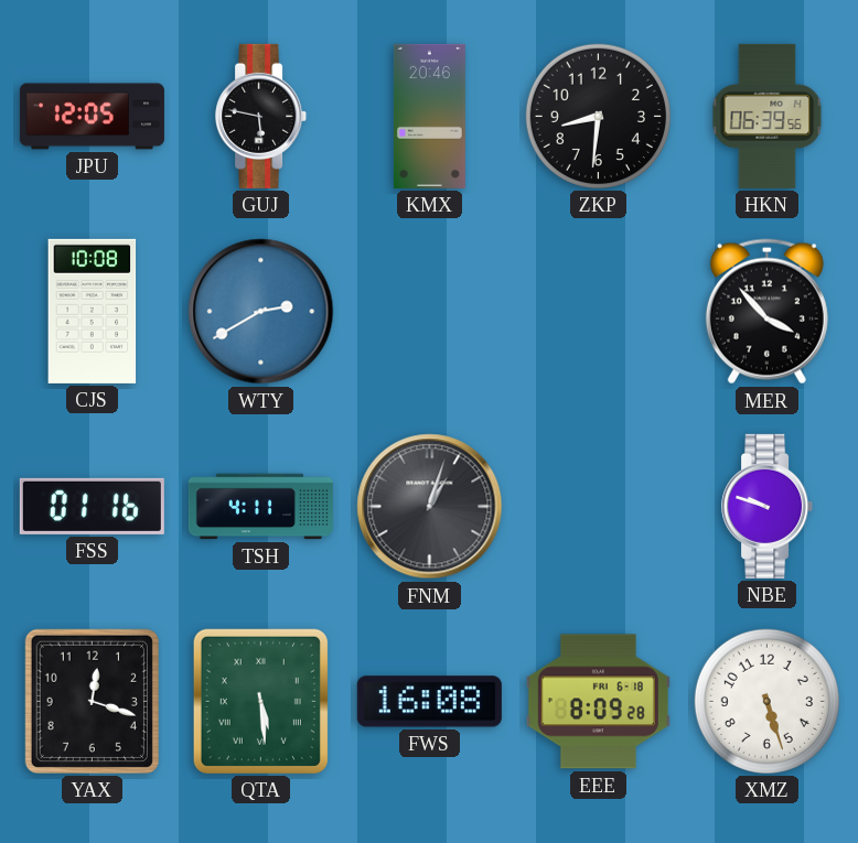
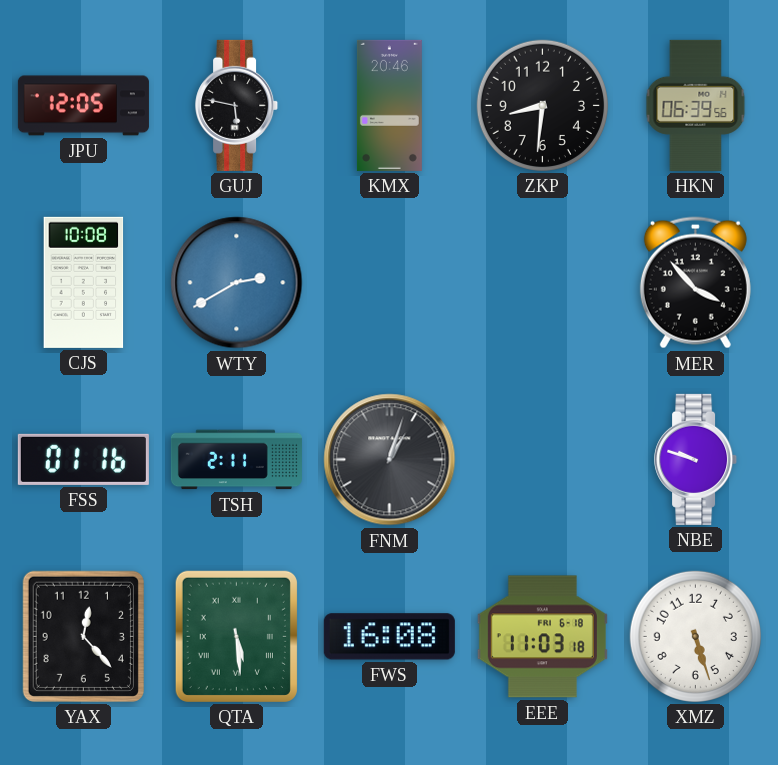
TSH: 4:11 -> 2:11 (236, 460)
YAX: 12:18 -> 12:23 (83, 636)
EEE: 8:09 -> 11:03 (542, 637)
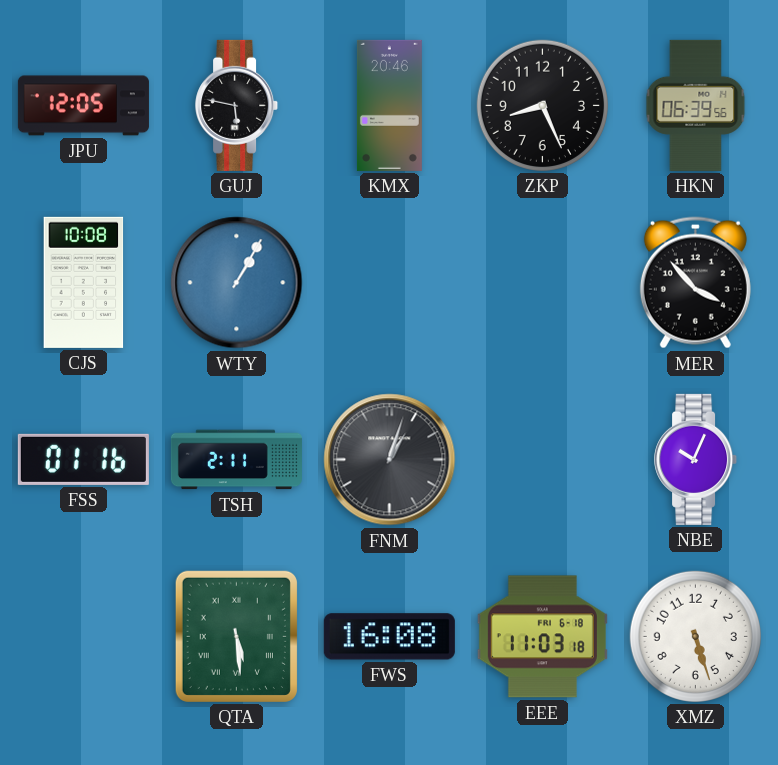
ZKP: 8:31 -> 8:26 (542, 105)
WTY: 2:40 -> 1:05 (237, 283)
NBE: 9:48 -> 10:04 (696, 459)
YAX: 12:23 -> none (83, 636)
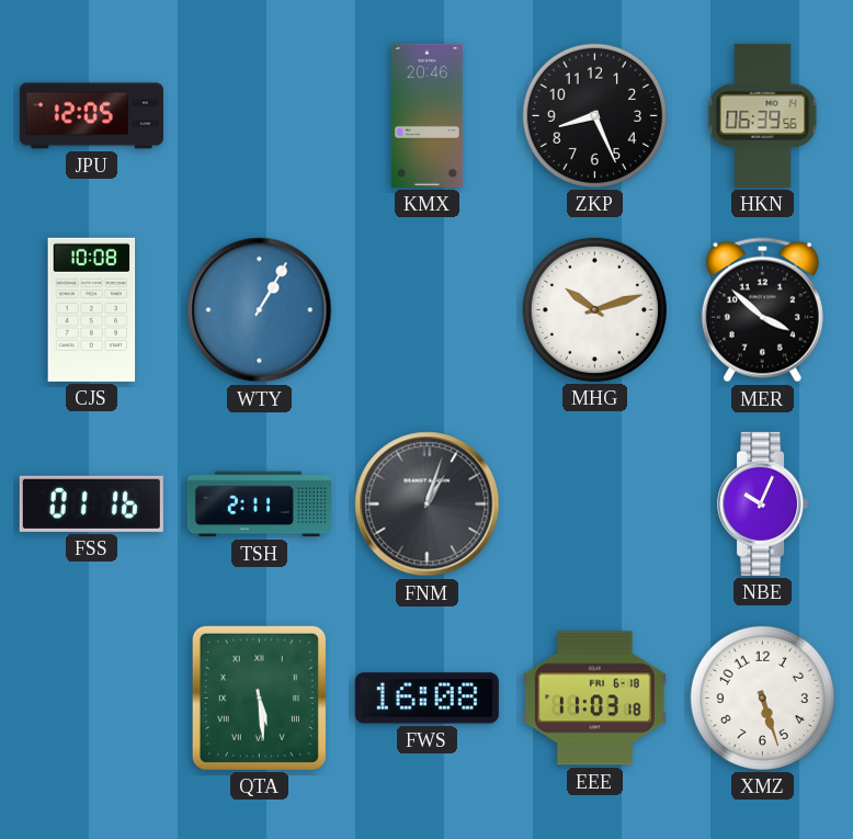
GUJ: 5:47 -> none (237, 105)
MHG: none -> 10:12 (594, 309)
MER: 3:53 -> 3:52 (762, 310)
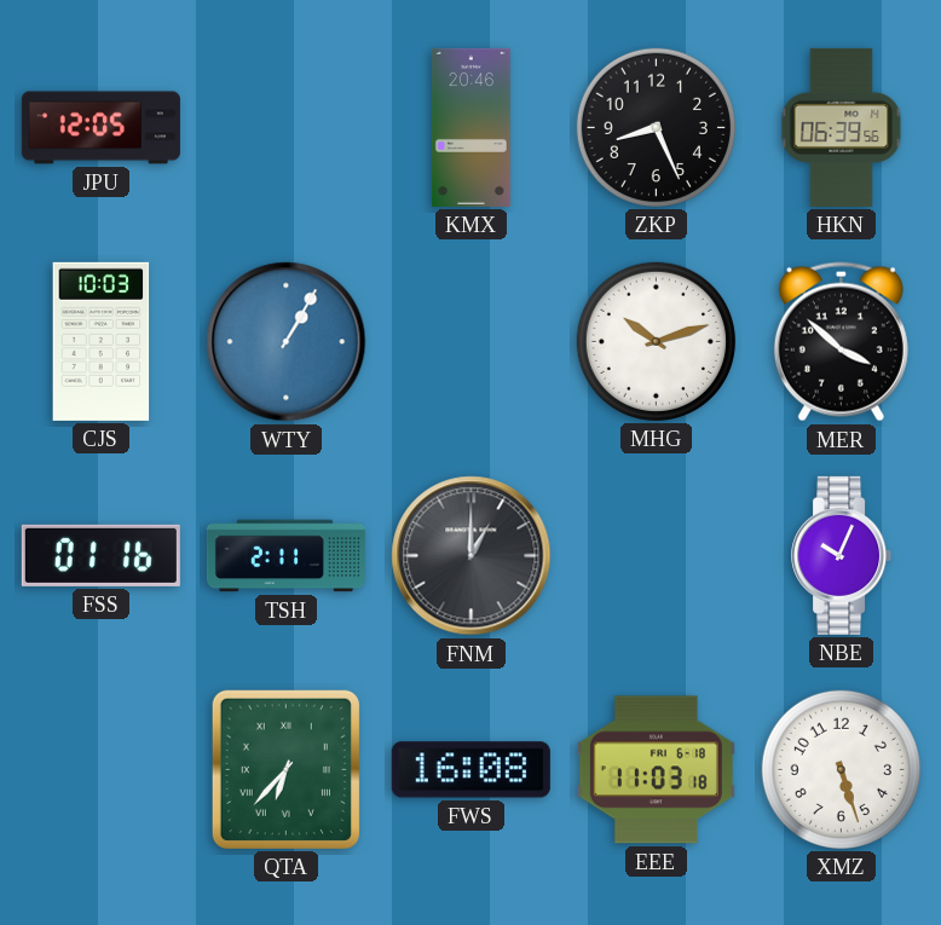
CJS: 10:08 -> 10:03 (102, 341)
FNM: 1:03 -> 1:00 (472, 556)
QTA: 5:29 -> 6:37 (285, 769)
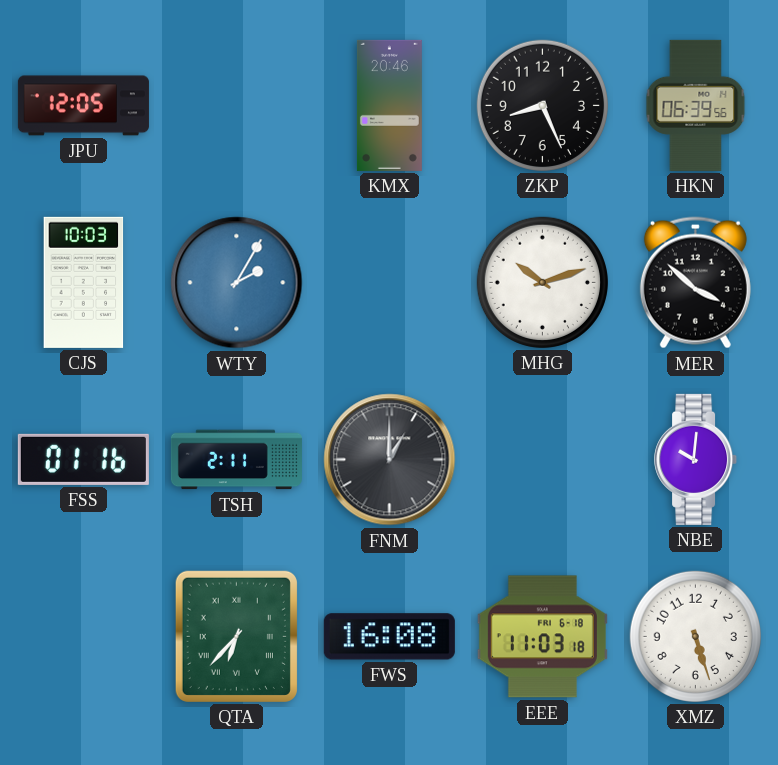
WTY: 1:05 -> 2:05 (237, 283)
NBE: 10:04 -> 10:01 (696, 459)
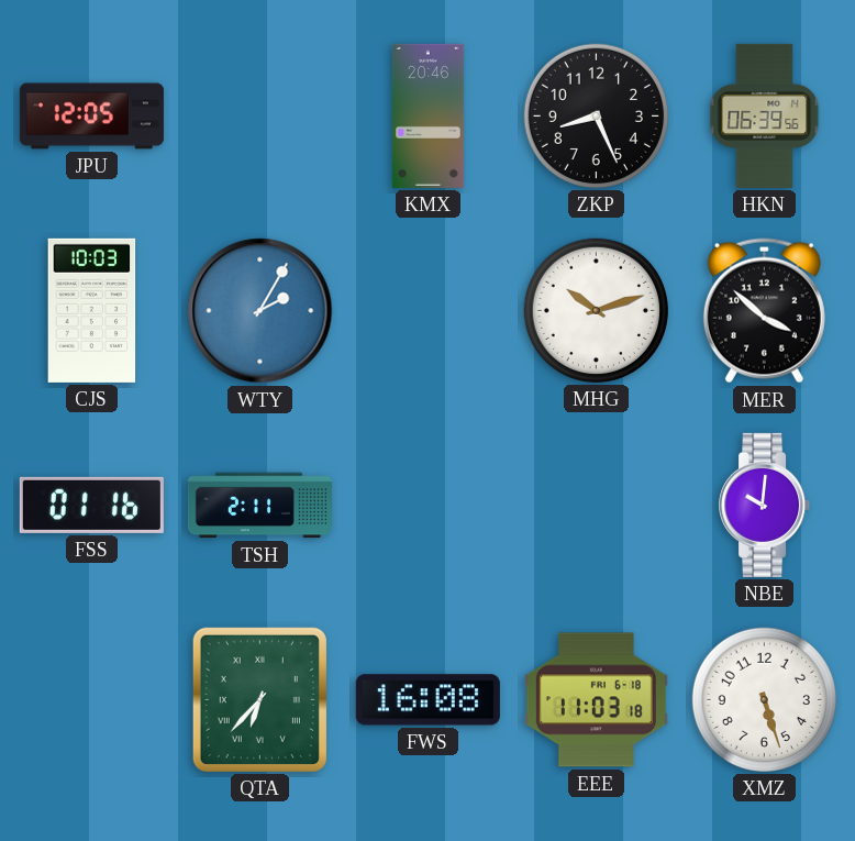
FNM: 1:00 -> none (390, 460)
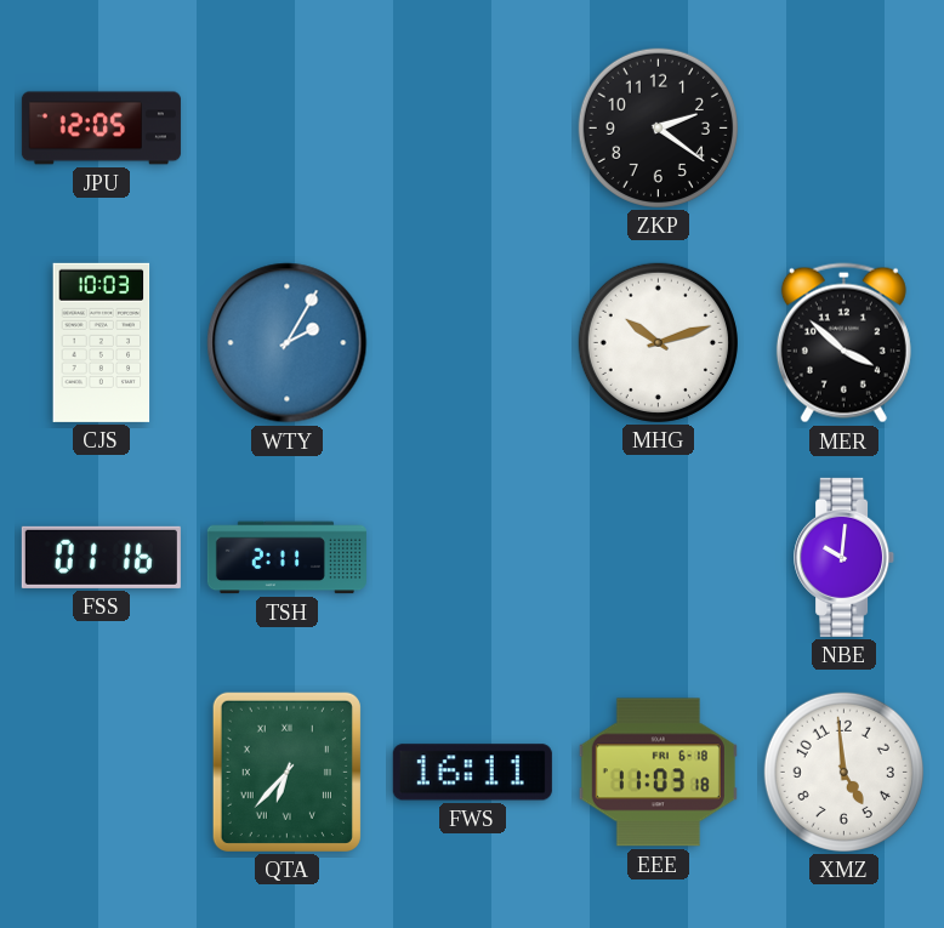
KMX: 20:46 -> none (427, 115)
ZKP: 8:26 -> 2:21 (658, 127)
HKN: 06:39 -> none (765, 115)
FWS: 16:08 -> 16:11 (472, 773)
XMZ: 5:27 -> 4:59 (843, 772)
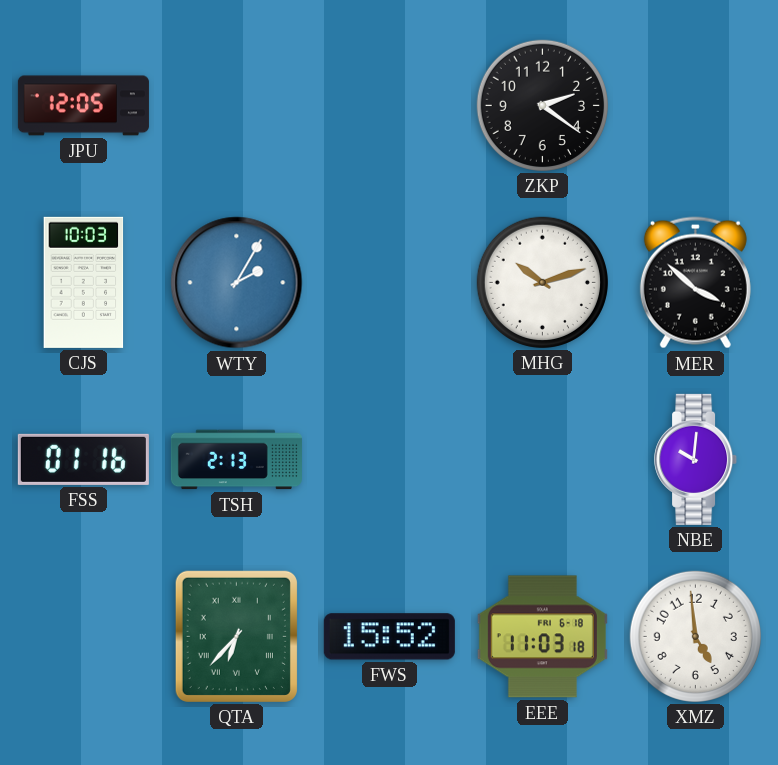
TSH: 2:11 -> 2:13 (236, 460)
FWS: 16:11 -> 15:52 (389, 637)
